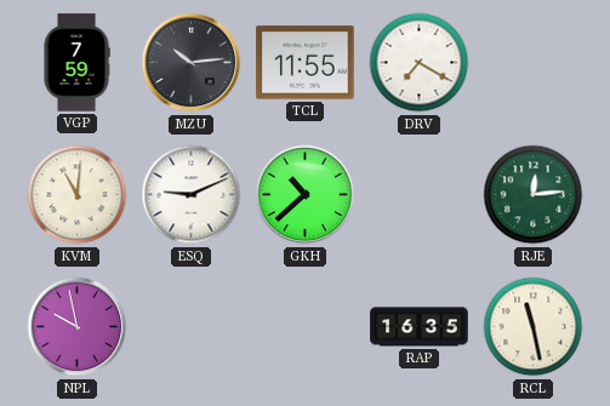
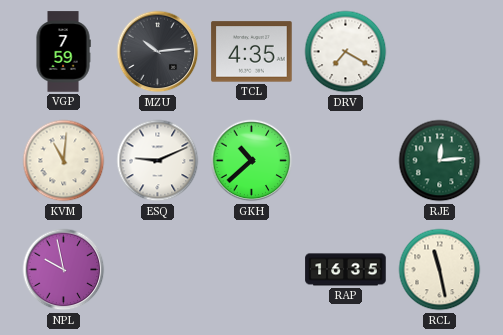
TCL: 11:55 -> 4:35 (252, 52)
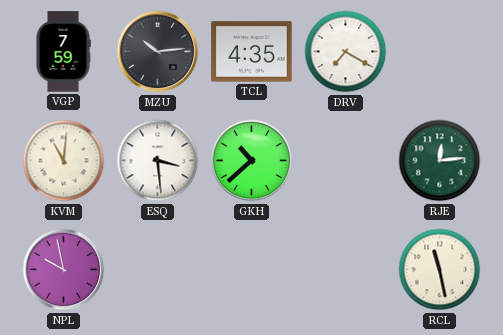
ESQ: 9:11 -> 3:29 (158, 161)
RAP: 16:35 -> none (346, 270)
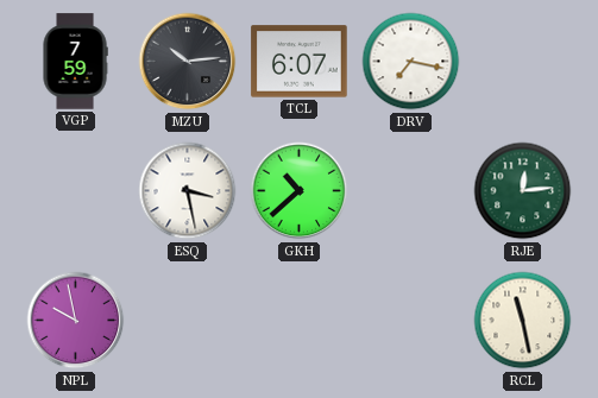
TCL: 4:35 -> 6:07 (300, 62)
DRV: 7:20 -> 7:17 (411, 62)
KVM: 11:01 -> none (64, 161)
ESQ: 3:29 -> 3:28 (188, 191)
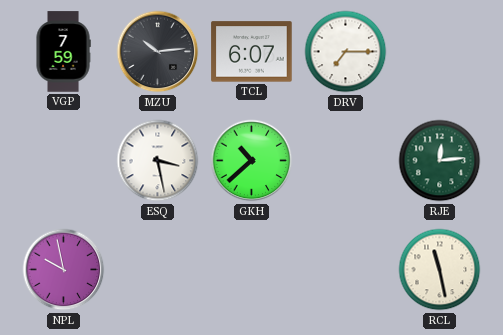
DRV: 7:17 -> 7:15 (346, 52)
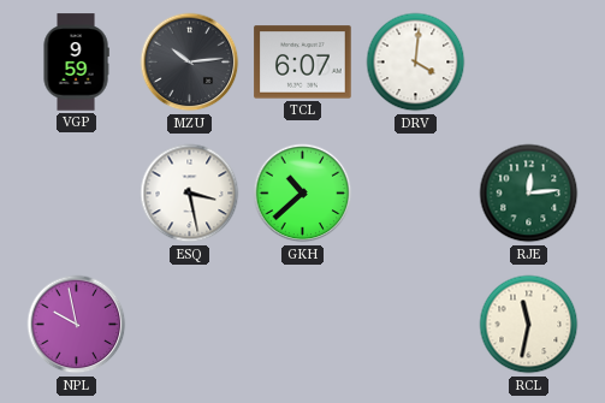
VGP: 7:59 -> 9:59 (76, 63)
DRV: 7:15 -> 4:01 (416, 63)
RCL: 11:28 -> 11:32 (529, 325)
